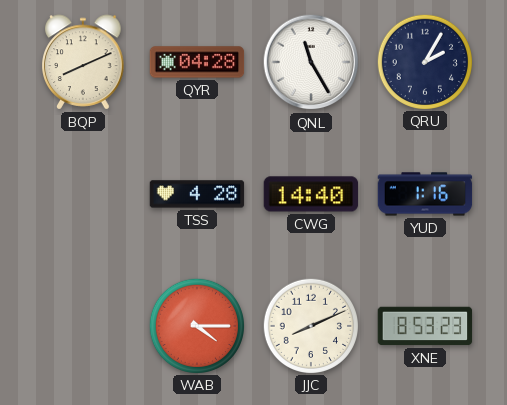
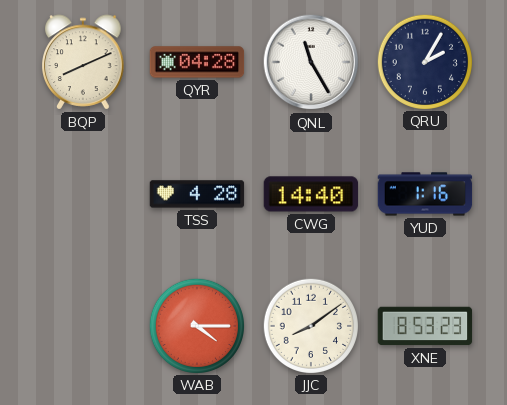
JJC: 8:11 -> 8:09 (310, 325)
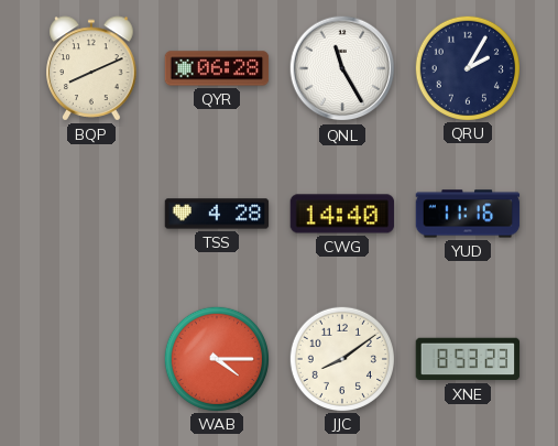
QYR: 04:28 -> 06:28 (217, 68)
YUD: 1:16 -> 11:16 (468, 214)
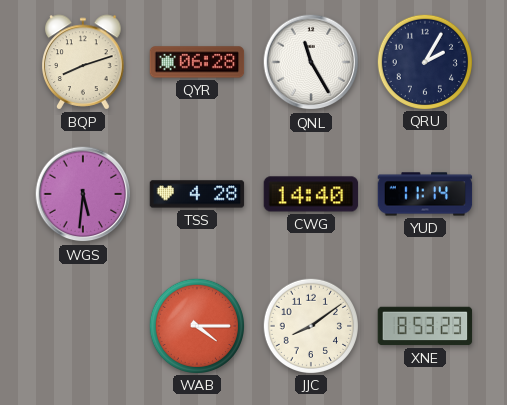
BQP: 8:11 -> 8:12 (83, 62)
WGS: none -> 5:31 (83, 194)
YUD: 11:16 -> 11:14 (425, 194)
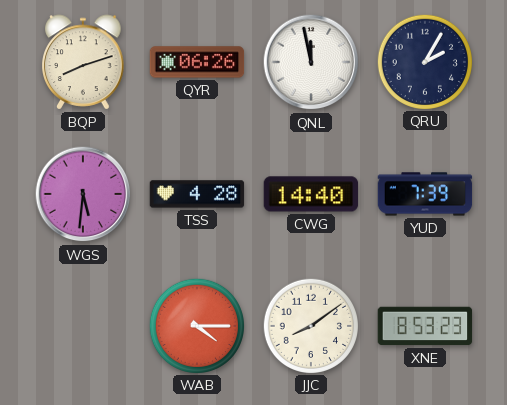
QYR: 06:28 -> 06:26 (197, 62)
QNL: 11:25 -> 11:58 (311, 62)
YUD: 11:14 -> 7:39 (425, 194)
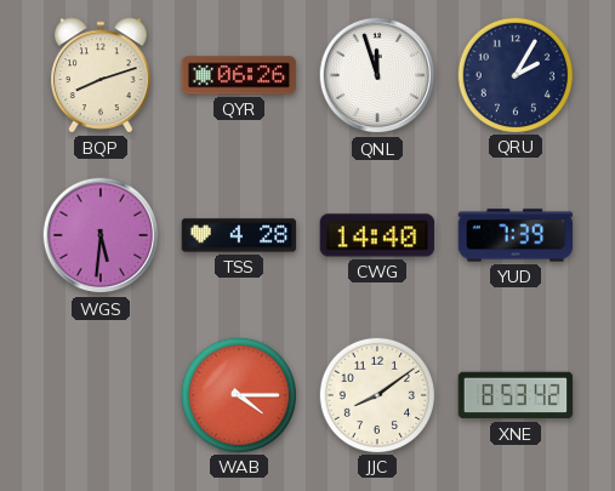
QNL: 11:58 -> 11:57 (377, 75)
XNE: 8:53:23 -> 8:53:42 (516, 395)
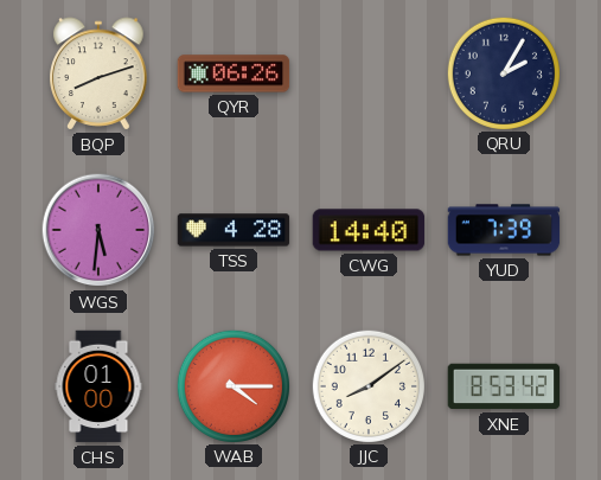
QNL: 11:57 -> none (377, 75)
CHS: none -> 01:00 (98, 386)
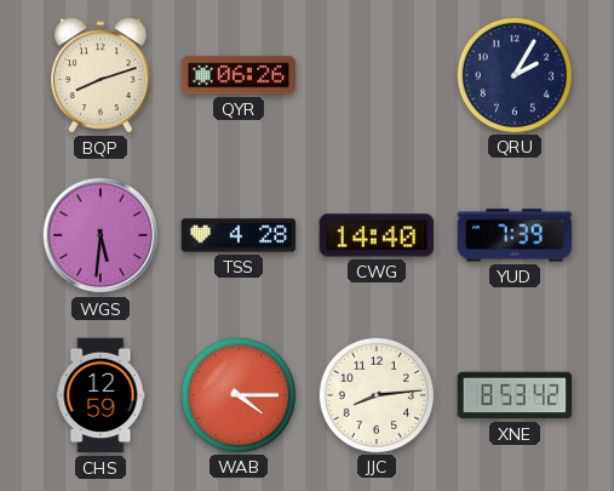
CHS: 01:00 -> 12:59 (101, 395)
JJC: 8:09 -> 8:14 (375, 394)
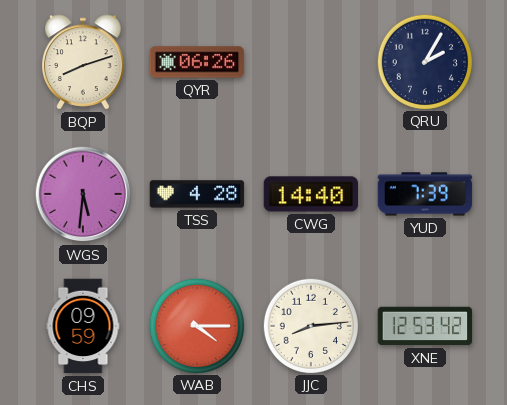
CHS: 12:59 -> 09:59 (83, 326)
XNE: 8:53 -> 12:53 (425, 326)
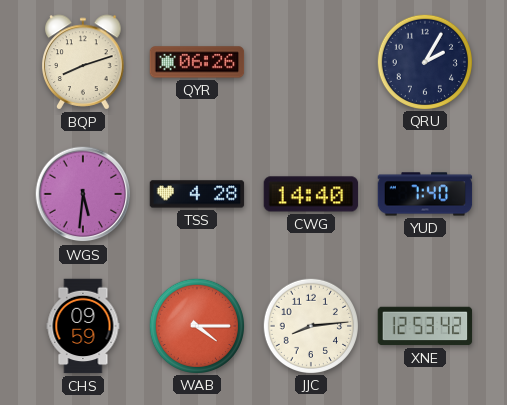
YUD: 7:39 -> 7:40 (425, 194)
